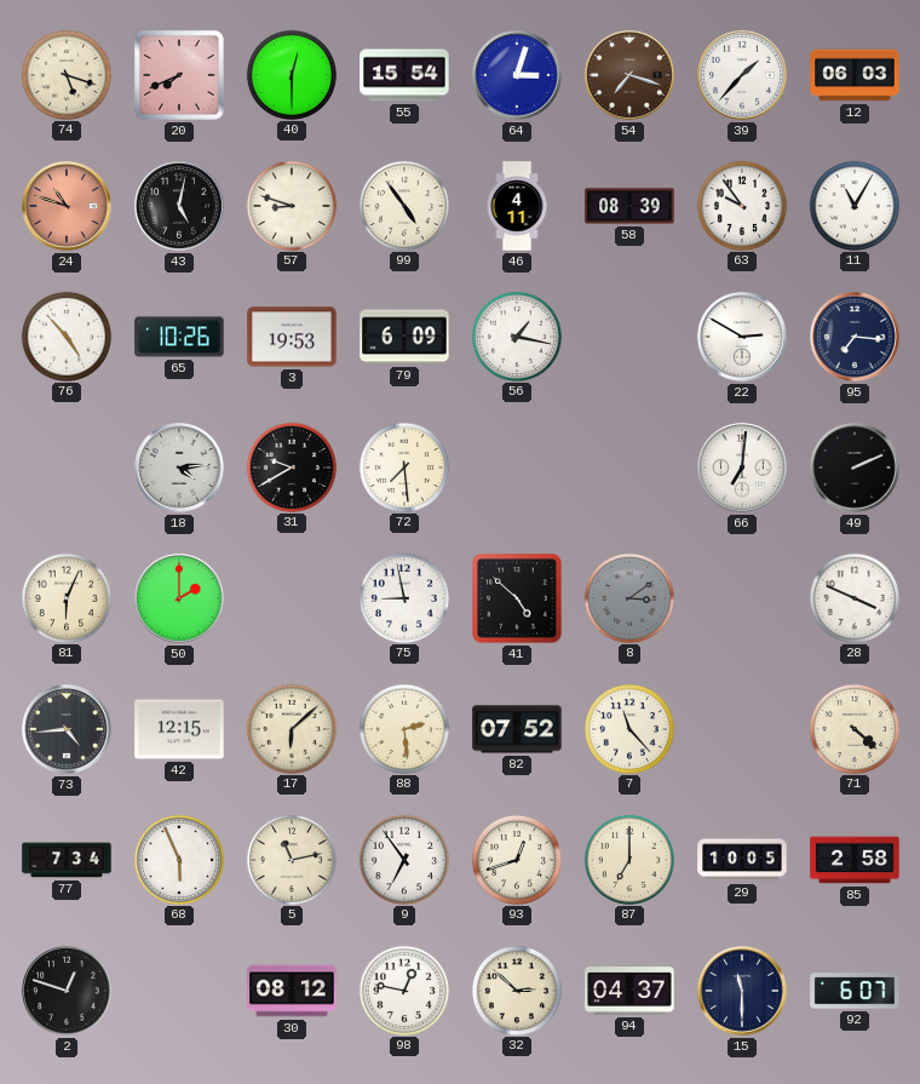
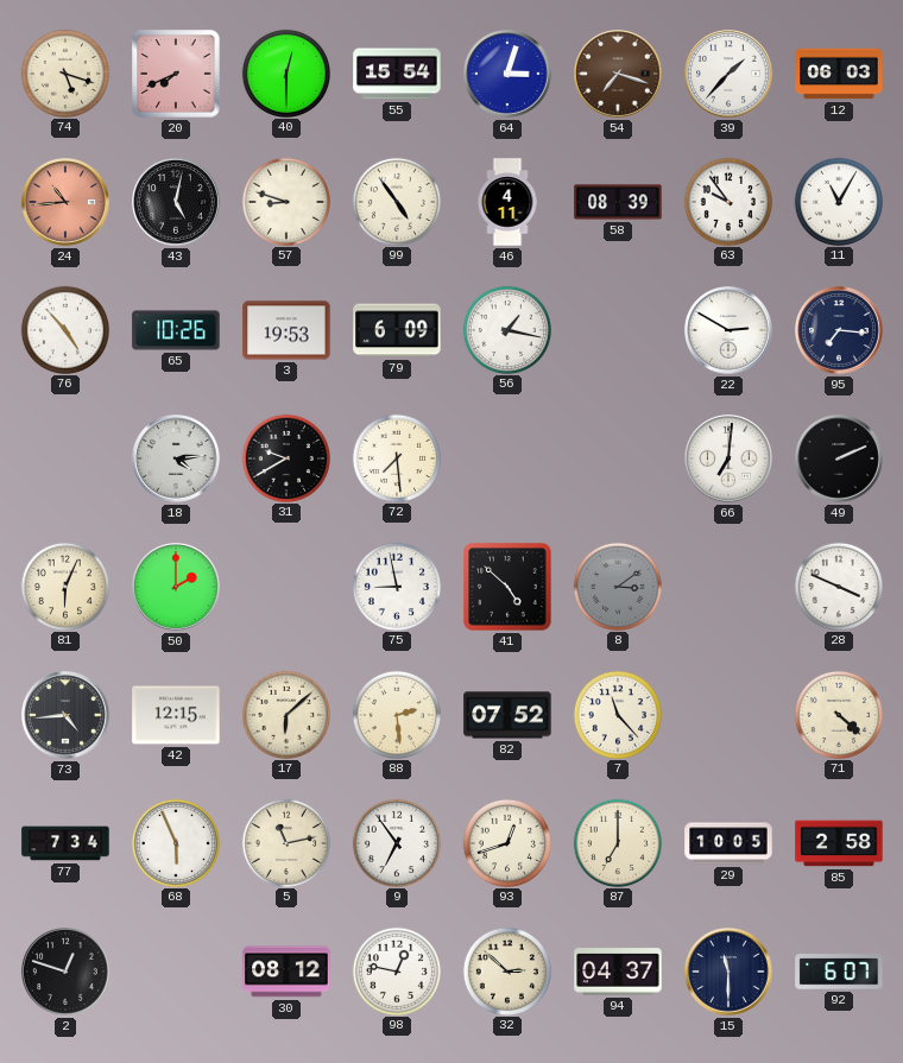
24: 10:48 -> 10:44 (65, 202)
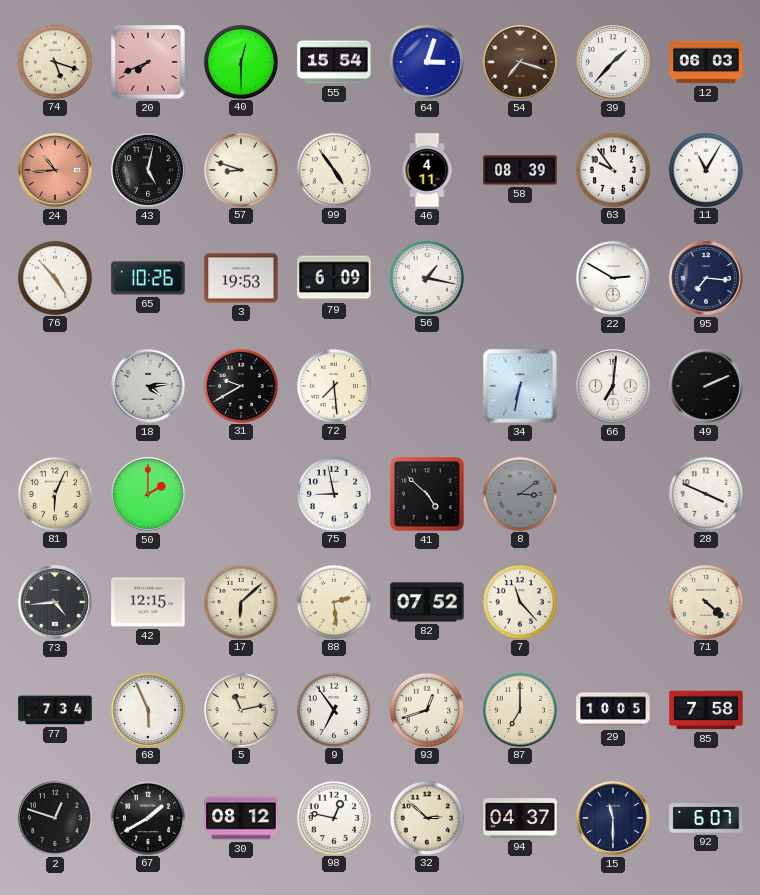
34: none -> 6:32 (520, 386)
85: 2:58 -> 7:58 (706, 710)
67: none -> 1:40 (147, 817)
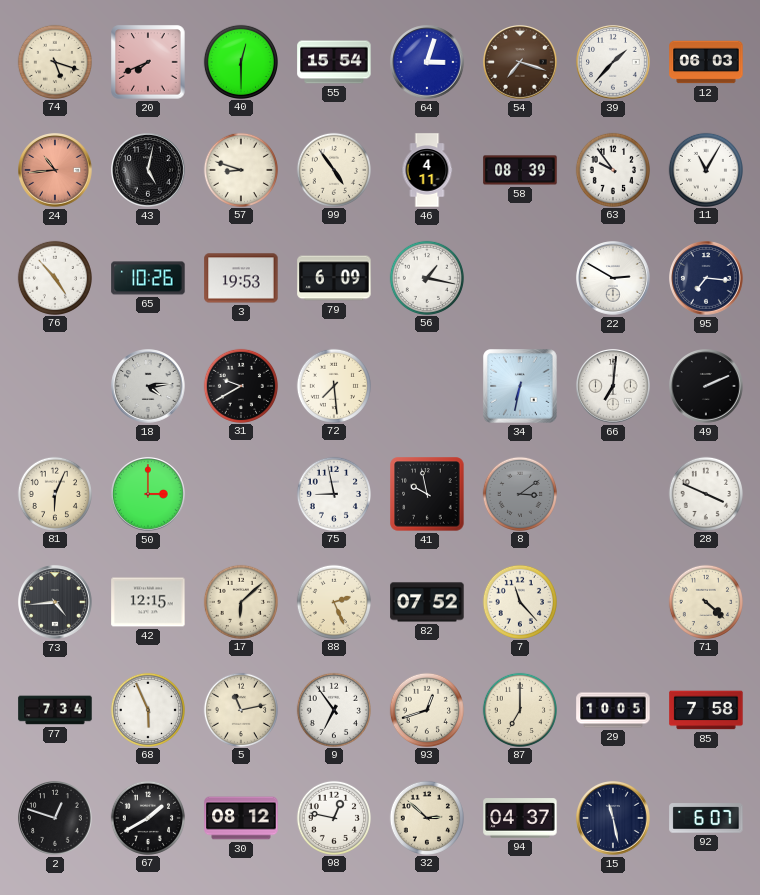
50: 2:00 -> 3:00 (148, 494)
41: 4:52 -> 9:58 (427, 494)
88: 2:29 -> 2:26 (333, 601)
15: 11:30 -> 11:28 (613, 818)
